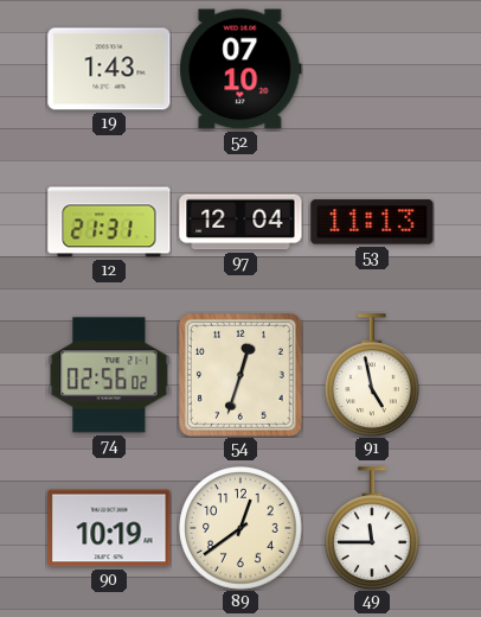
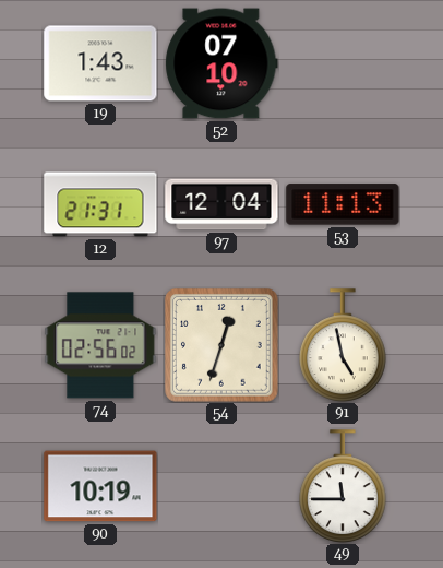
89: 12:39 -> none (240, 528)
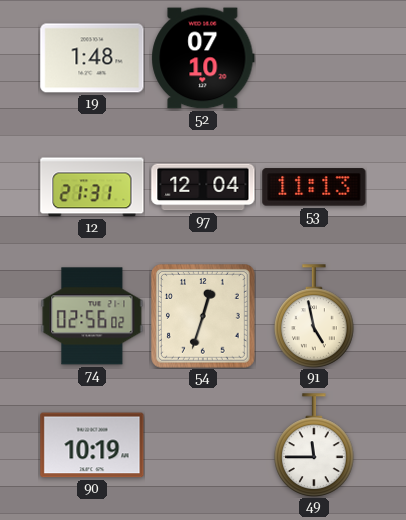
19: 1:43 -> 1:48 (92, 58)
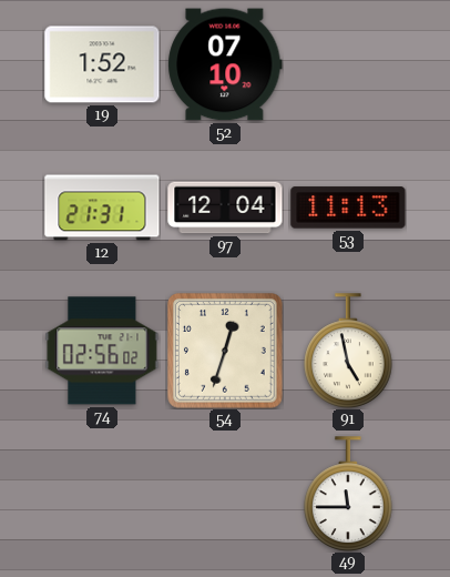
19: 1:48 -> 1:52 (102, 64)
90: 10:19 -> none (92, 445)
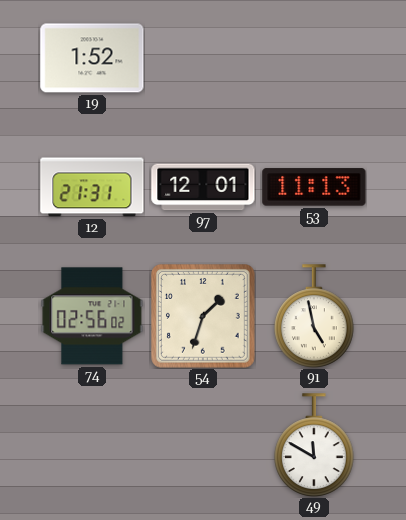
52: 07:10 -> none (225, 64)
97: 12:04 -> 12:01 (203, 187)
54: 12:33 -> 1:33 (204, 317)
49: 11:45 -> 11:50 (315, 445)
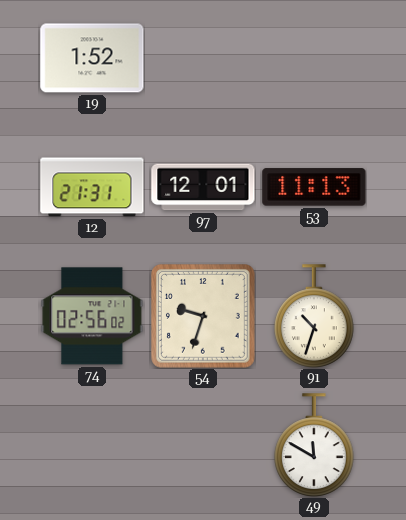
54: 1:33 -> 9:33 (204, 317)
91: 4:58 -> 10:33 (315, 316)
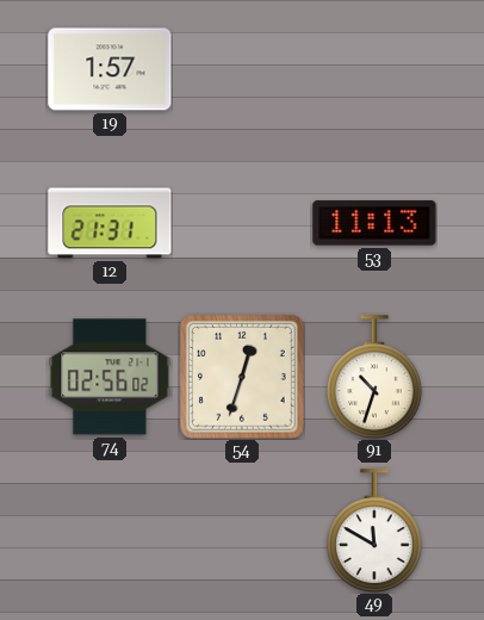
19: 1:52 -> 1:57 (110, 69)
97: 12:01 -> none (203, 187)
54: 9:33 -> 12:33 (243, 378)
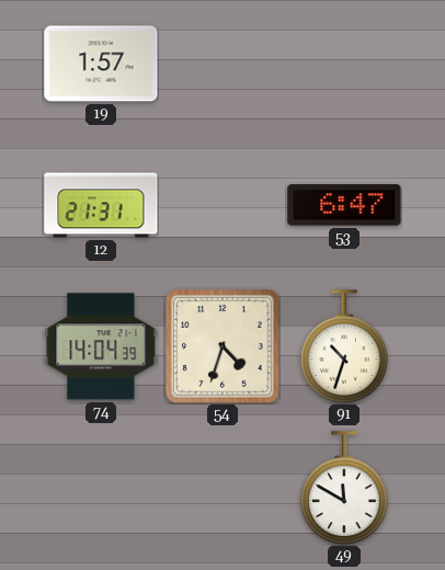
53: 11:13 -> 6:47 (344, 205)
74: 02:56 -> 14:04 (101, 346)
54: 12:33 -> 4:33 (224, 347)
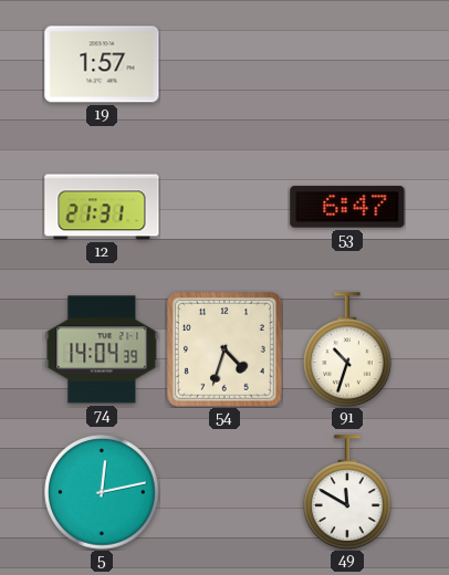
5: none -> 12:13 (102, 492)
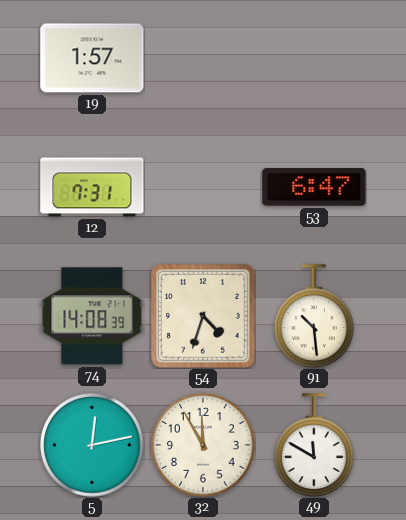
12: 21:31 -> 7:31 (92, 187)
74: 14:04 -> 14:08 (92, 316)
91: 10:33 -> 10:29 (315, 316)
32: none -> 11:55 (203, 445)
